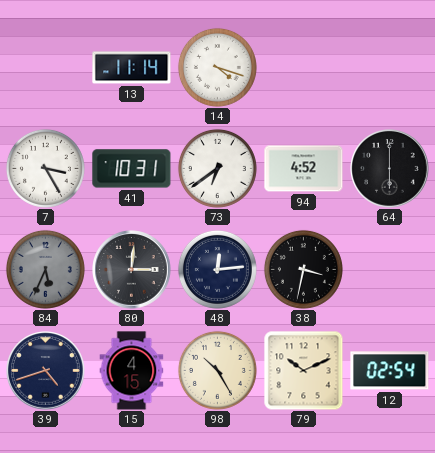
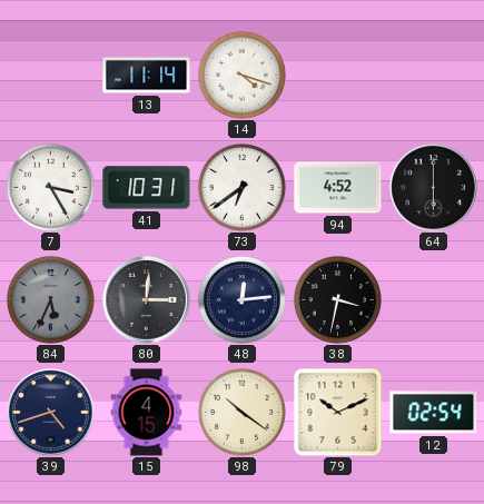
98: 10:25 -> 10:21 (241, 412)
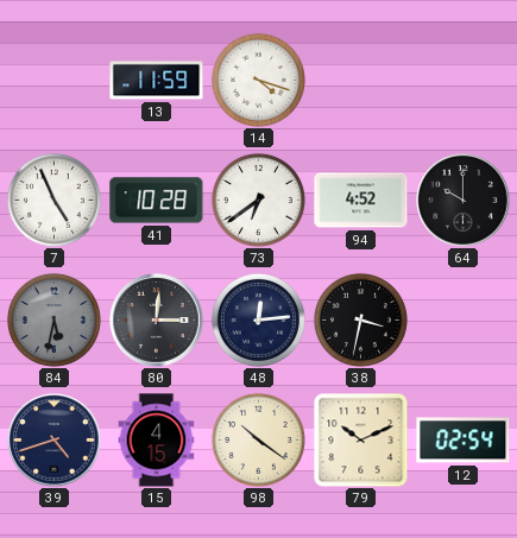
13: 11:14 -> 11:59 (157, 81)
7: 3:25 -> 4:56 (53, 200)
41: 10:31 -> 10:28 (157, 201)
64: 6:00 -> 10:00 (464, 201)
84: 5:34 -> 5:32 (53, 319)
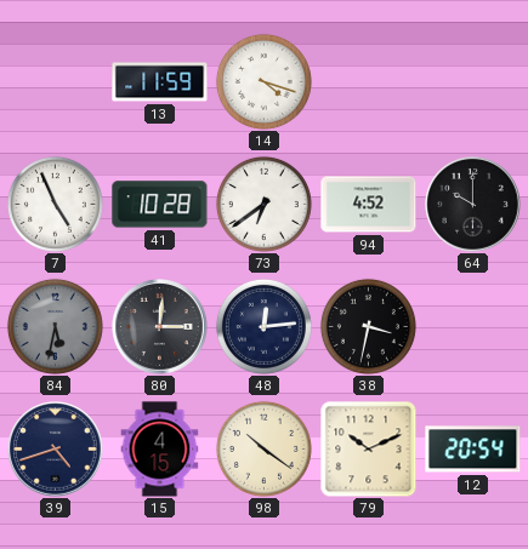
12: 02:54 -> 20:54 (473, 450)
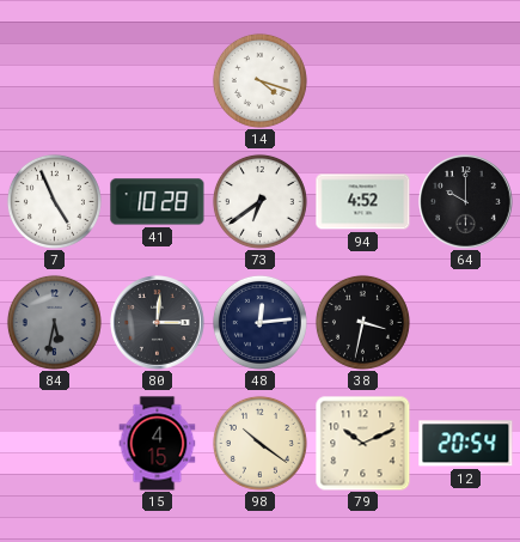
13: 11:59 -> none (160, 82)
39: 4:42 -> none (56, 450)
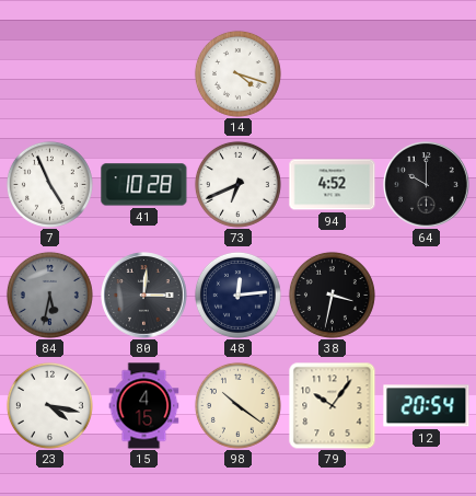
73: 6:39 -> 6:41 (237, 184)
23: none -> 4:17 (49, 405)
79: 10:11 -> 10:06 (333, 406)
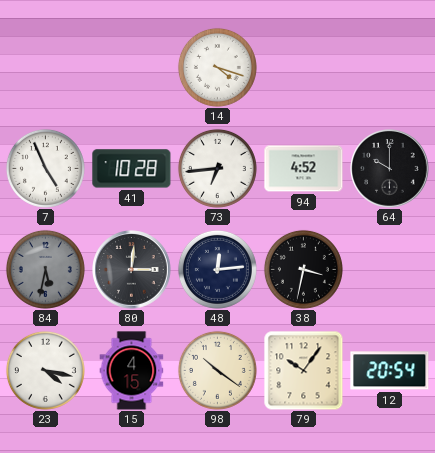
73: 6:41 -> 6:44 (217, 168)
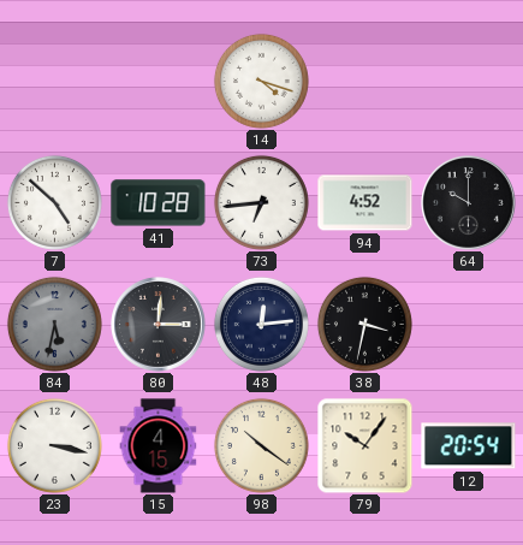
7: 4:56 -> 4:52 (54, 202)
23: 4:17 -> 3:17 (54, 445)
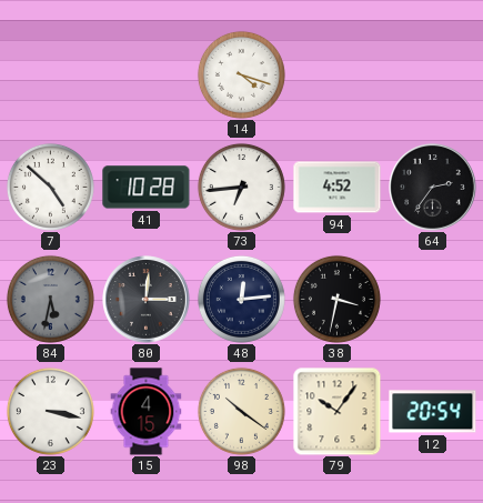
64: 10:00 -> 2:36 (433, 188)
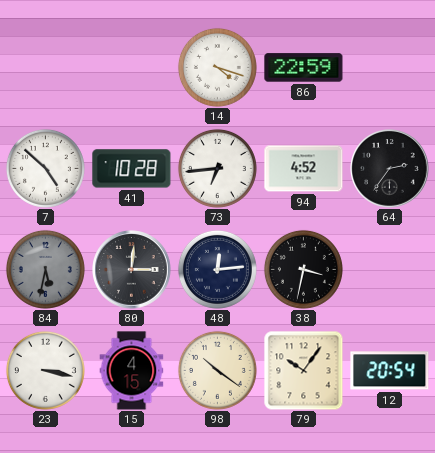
86: none -> 22:59 (304, 68)
